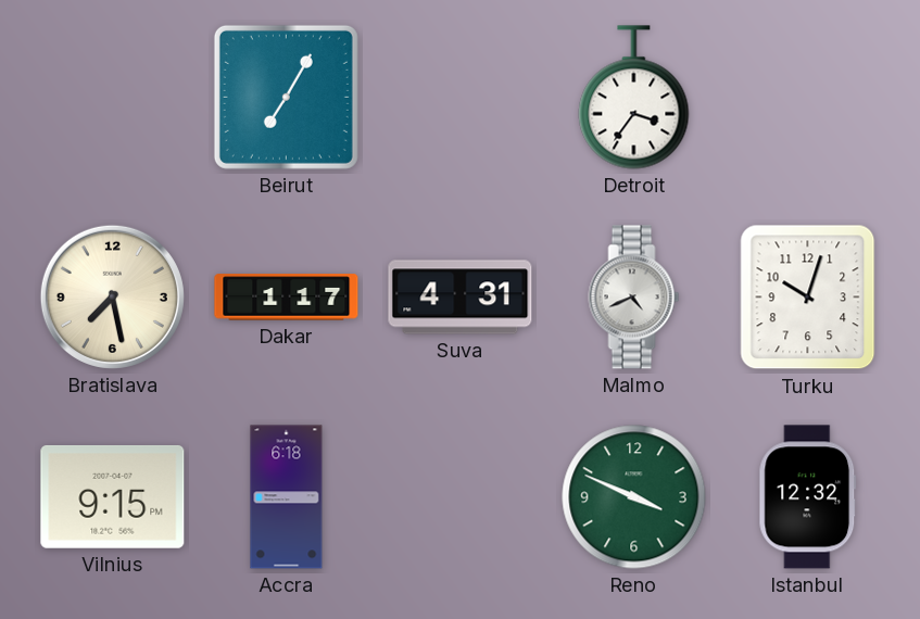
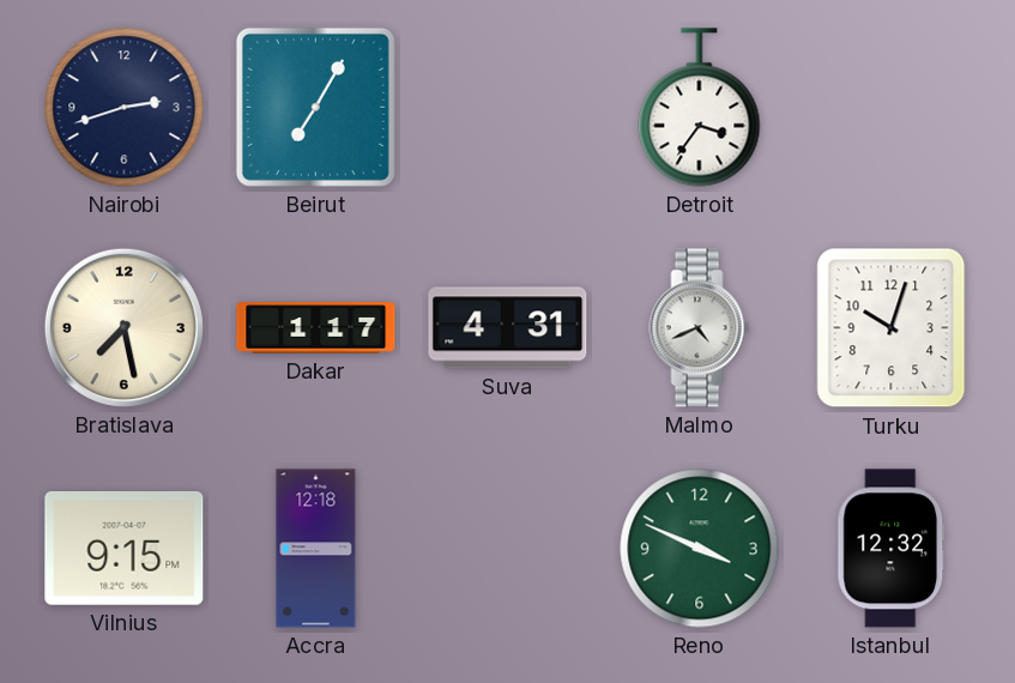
Nairobi: none -> 2:42 (125, 108)
Accra: 6:18 -> 12:18 (316, 549)
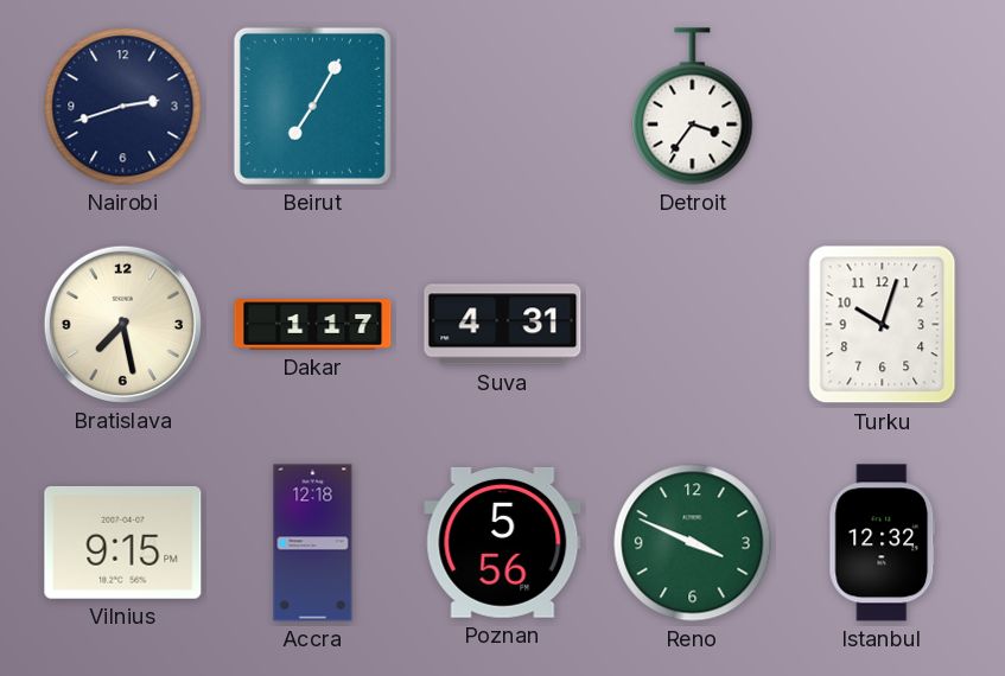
Malmo: 4:41 -> none (700, 328)
Poznan: none -> 5:56 (503, 542)
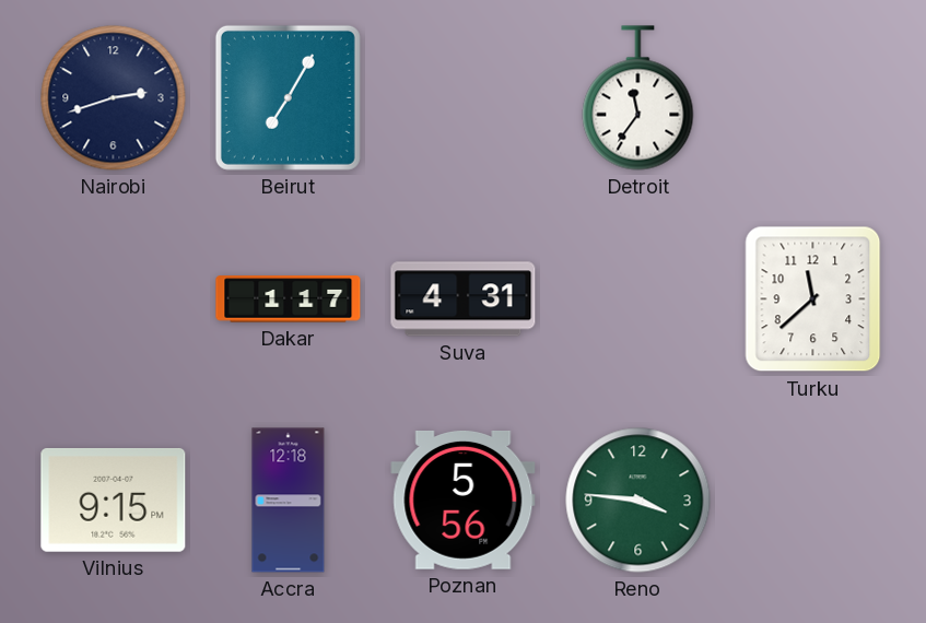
Detroit: 3:36 -> 11:36 (638, 98)
Bratislava: 7:28 -> none (122, 324)
Turku: 10:03 -> 11:38 (813, 299)
Reno: 3:49 -> 3:46 (638, 501)
Istanbul: 12:32 -> none (883, 543)
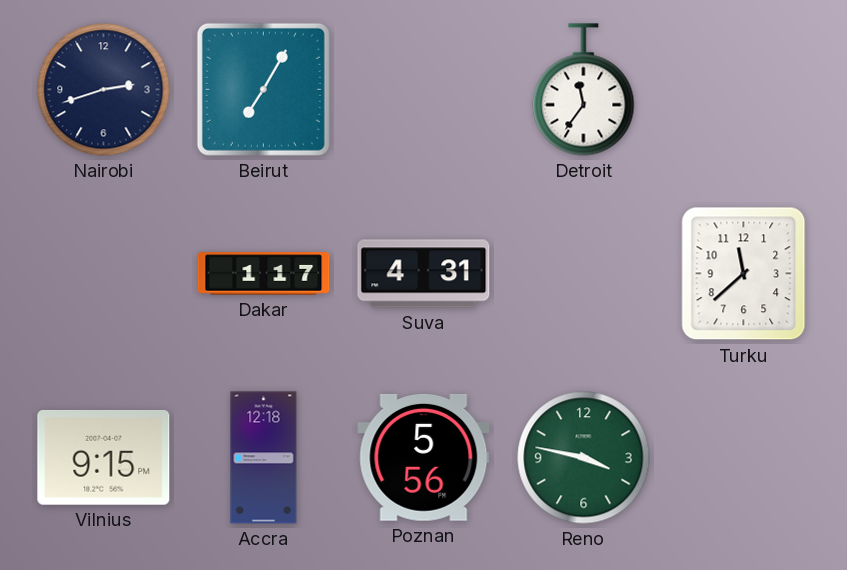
Reno: 3:46 -> 3:47 (584, 458)
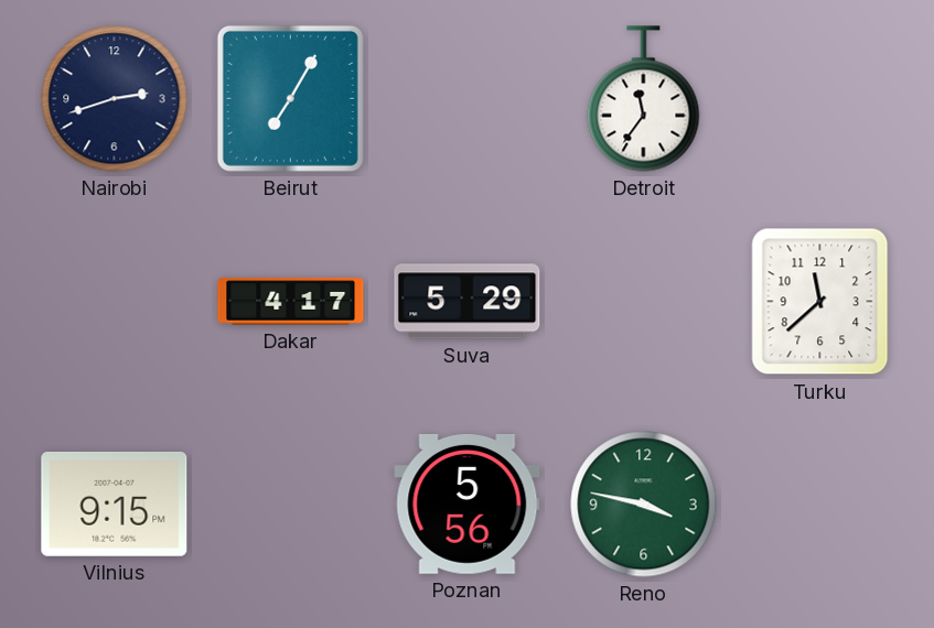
Dakar: 1:17 -> 4:17 (291, 302)
Suva: 4:31 -> 5:29 (468, 302)
Accra: 12:18 -> none (264, 458)
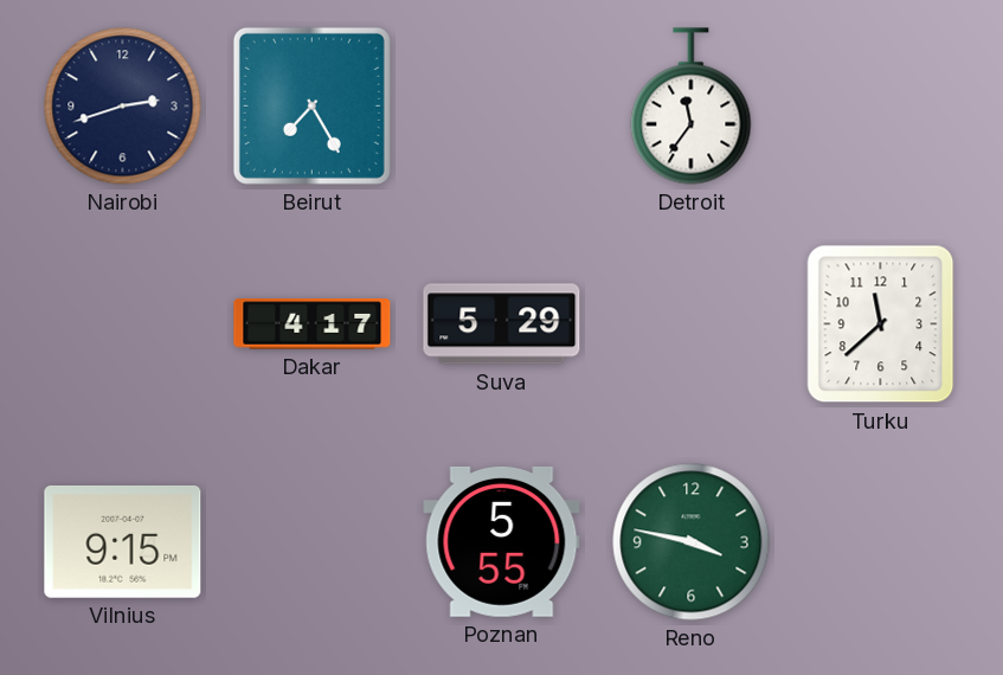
Beirut: 7:05 -> 7:25 (311, 105)
Poznan: 5:56 -> 5:55 (502, 541)
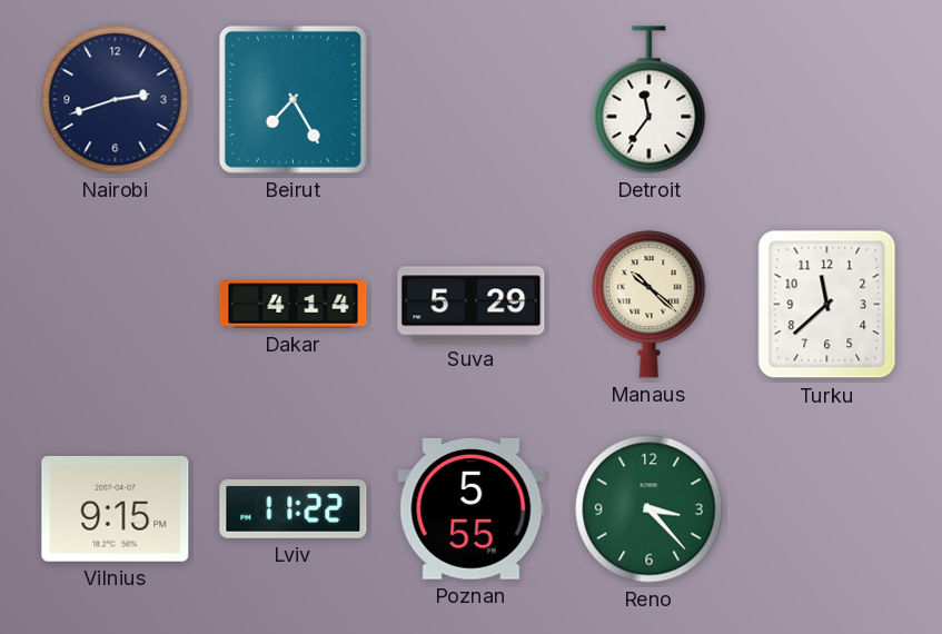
Dakar: 4:17 -> 4:14 (294, 305)
Manaus: none -> 10:22 (650, 305)
Lviv: none -> 11:22 (294, 509)
Reno: 3:47 -> 3:23 (650, 509)
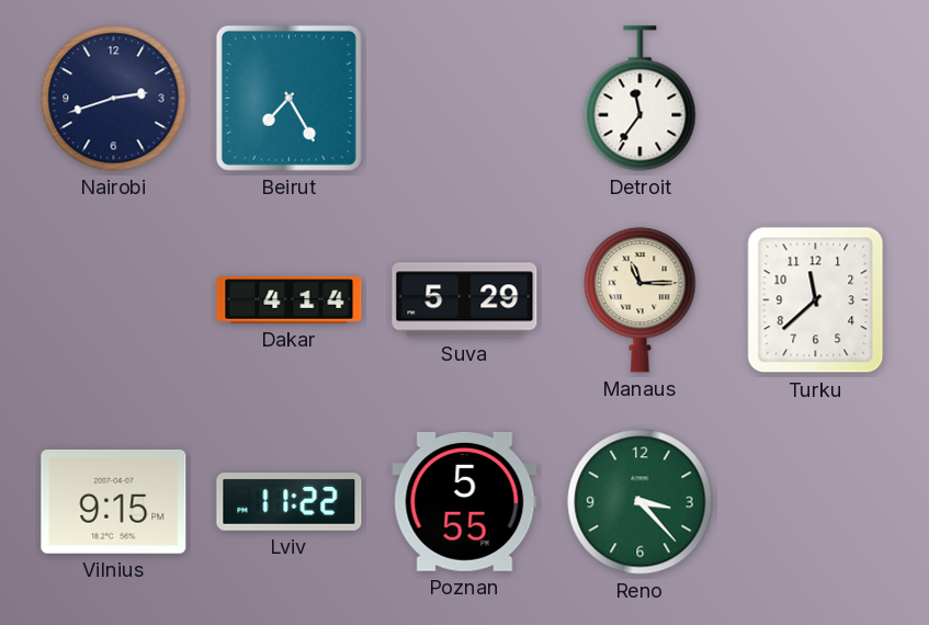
Manaus: 10:22 -> 11:15 (641, 300)
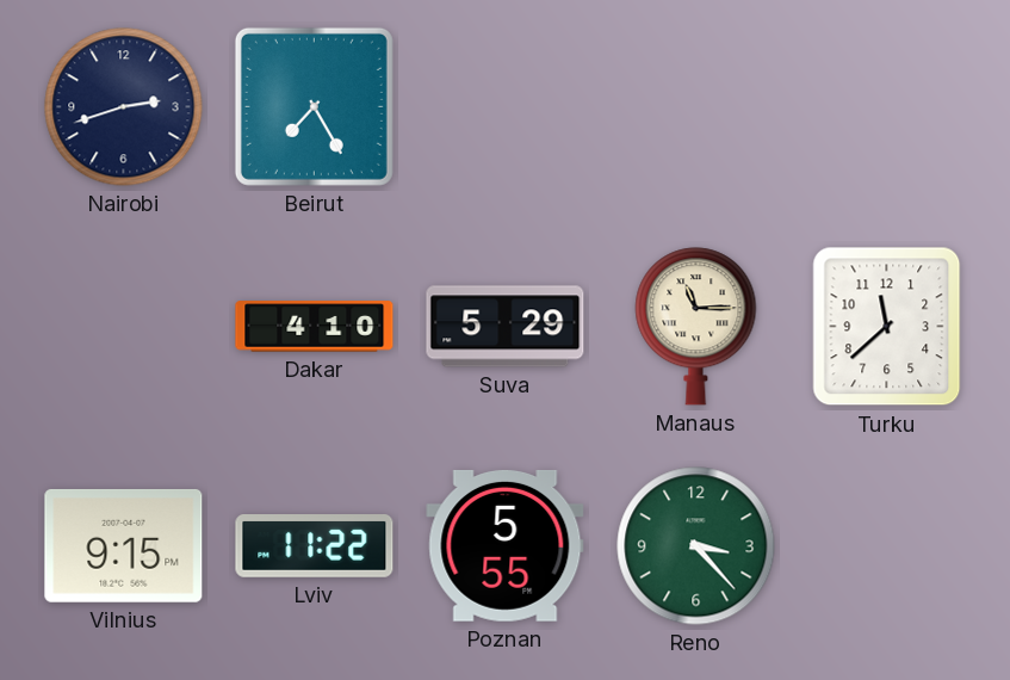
Detroit: 11:36 -> none (641, 99)
Dakar: 4:14 -> 4:10 (315, 327)
